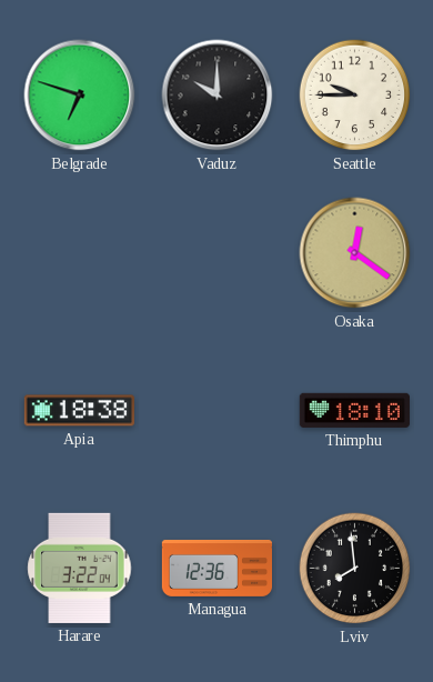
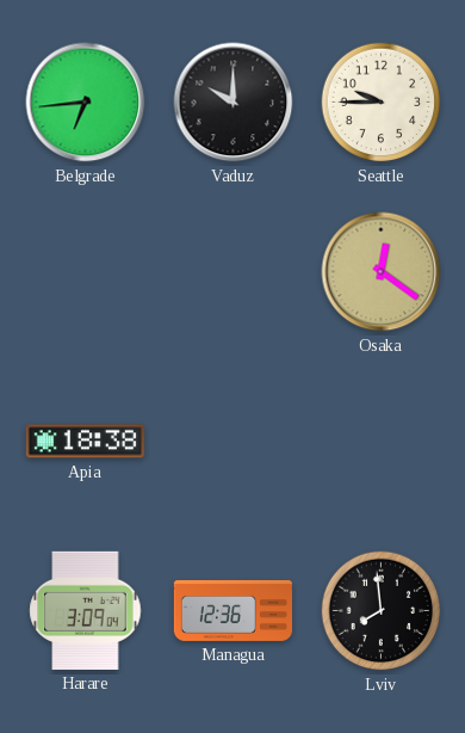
Belgrade: 6:48 -> 6:44 (86, 103)
Thimphu: 18:10 -> none (354, 410)
Harare: 3:22 -> 3:09 (86, 610)
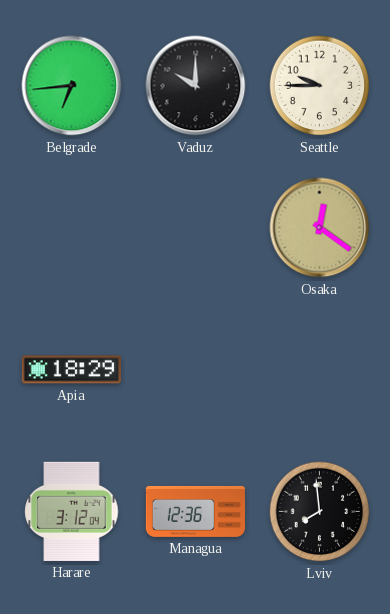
Apia: 18:38 -> 18:29 (71, 370)
Harare: 3:09 -> 3:12 (72, 511)
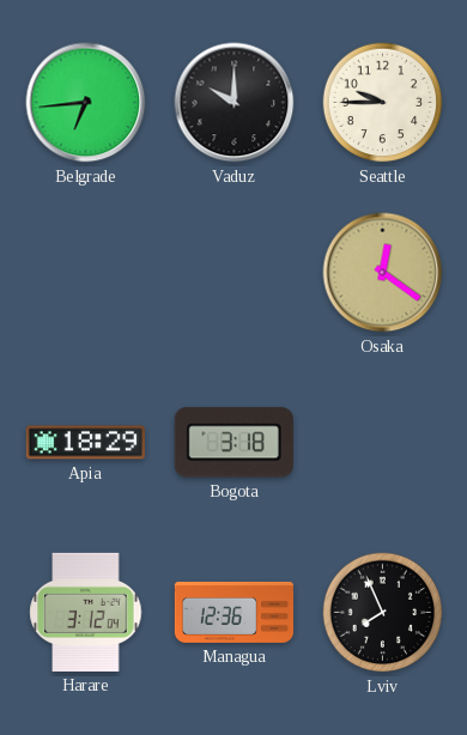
Bogota: none -> 3:18 (233, 443)
Lviv: 7:59 -> 7:56 (383, 613)
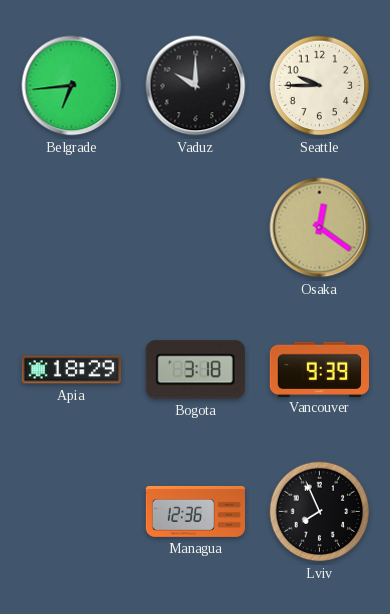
Vancouver: none -> 9:39 (319, 369)
Harare: 3:12 -> none (86, 612)
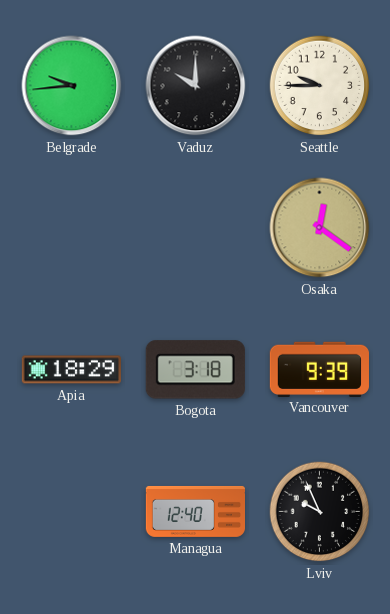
Belgrade: 6:44 -> 9:44 (72, 86)
Managua: 12:36 -> 12:40 (195, 511)
Lviv: 7:56 -> 9:56 (320, 512)
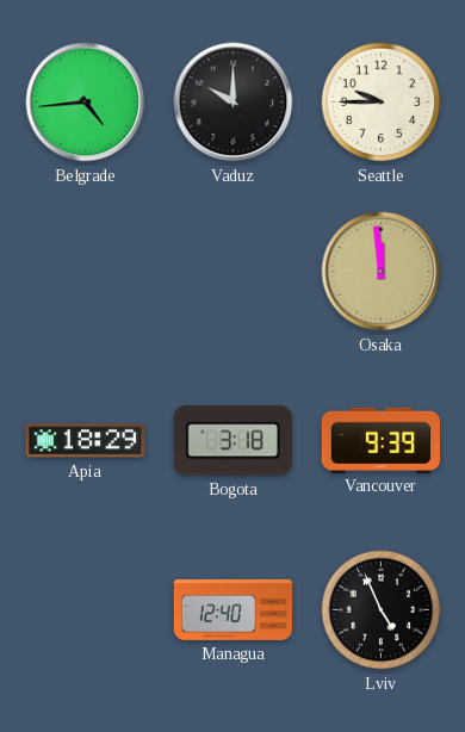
Belgrade: 9:44 -> 4:44 (86, 103)
Osaka: 12:21 -> 11:59 (382, 272)
Lviv: 9:56 -> 4:56 (382, 610)
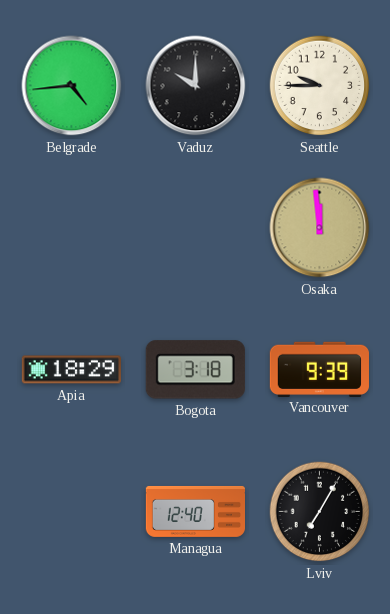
Lviv: 4:56 -> 7:05 (320, 512)
